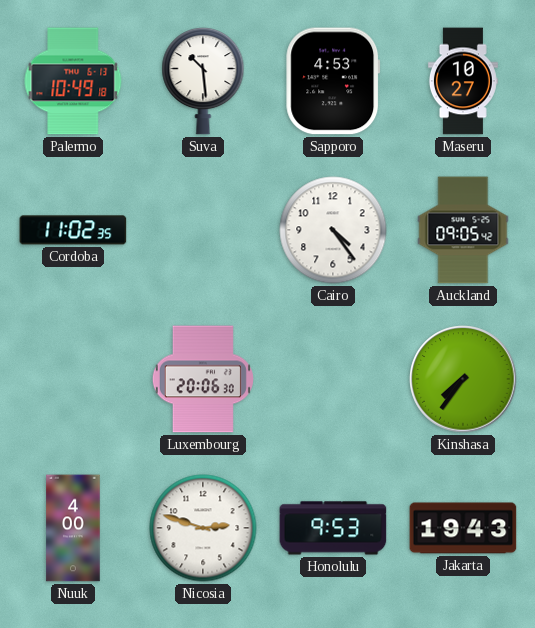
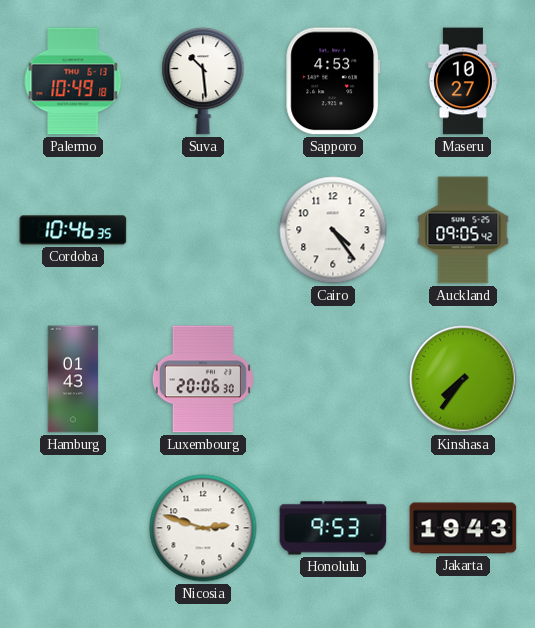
Cordoba: 11:02 -> 10:46 (73, 230)
Hamburg: none -> 01:43 (73, 379)
Nuuk: 4:00 -> none (73, 528)
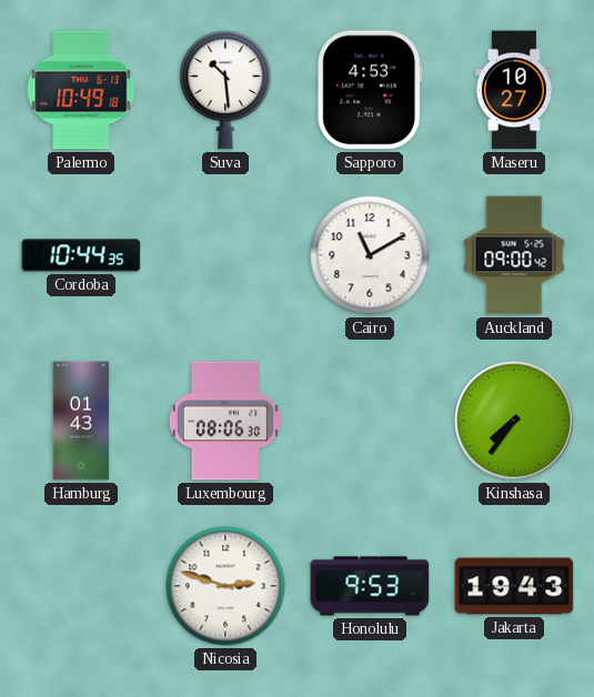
Cordoba: 10:46 -> 10:44 (81, 255)
Cairo: 4:24 -> 11:10 (370, 255)
Auckland: 09:05 -> 09:00 (514, 255)
Luxembourg: 20:06 -> 08:06 (225, 421)
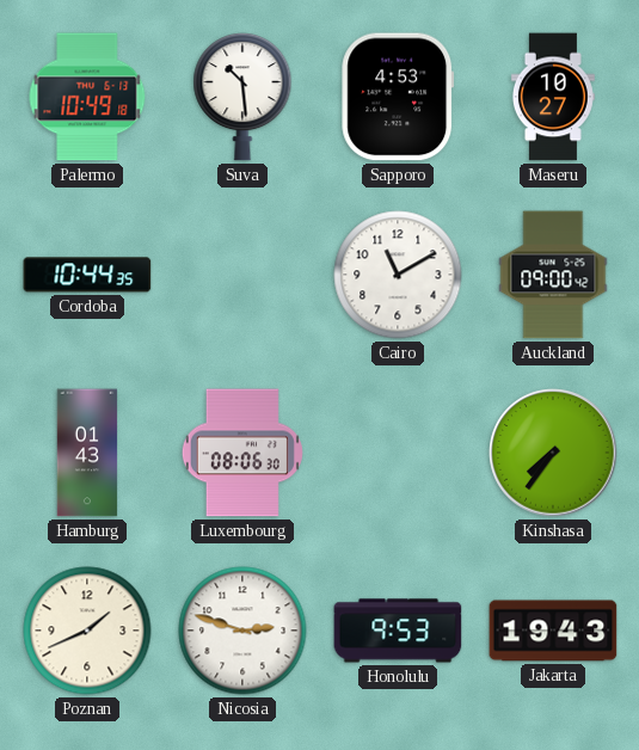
Poznan: none -> 1:41 (87, 631)
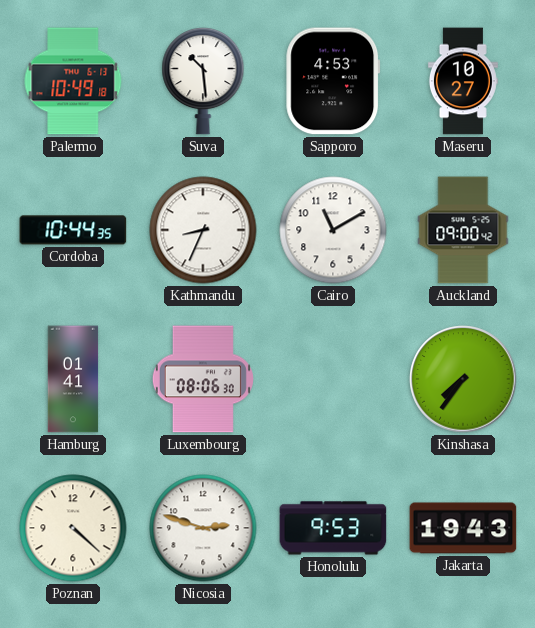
Kathmandu: none -> 8:34 (203, 230)
Hamburg: 01:43 -> 01:41 (73, 379)
Poznan: 1:41 -> 4:22 (73, 528)
